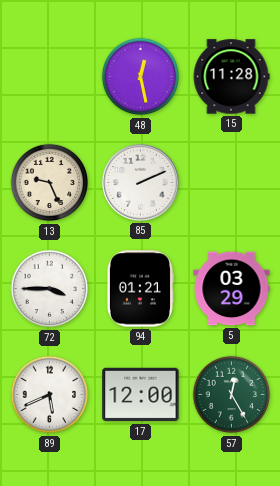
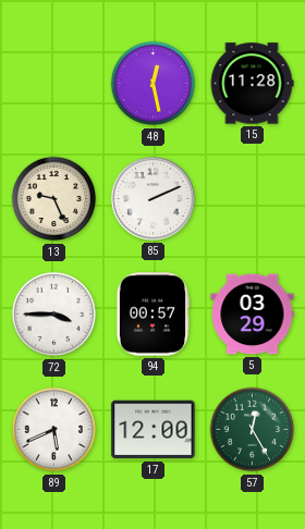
94: 01:21 -> 00:57 (152, 315)
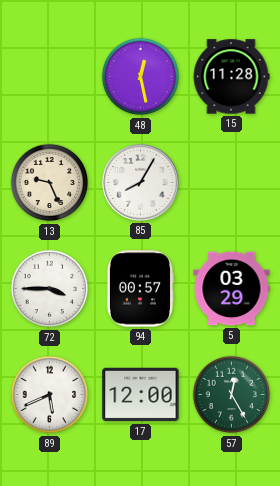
85: 2:11 -> 8:05 (140, 182)
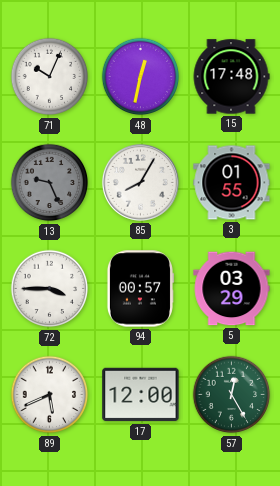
71: none -> 10:04 (50, 77)
48: 12:28 -> 12:32 (141, 77)
15: 11:28 -> 17:48 (231, 77)
13 dial: cream -> grey (50, 183)
3: none -> 01:55 (232, 183)
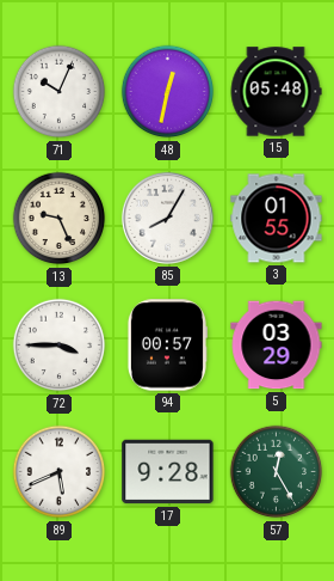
15: 17:48 -> 05:48 (276, 92)
13 dial: grey -> cream (60, 219)
17: 12:00 -> 9:28 (168, 472)
